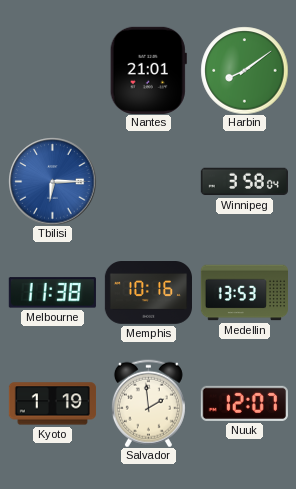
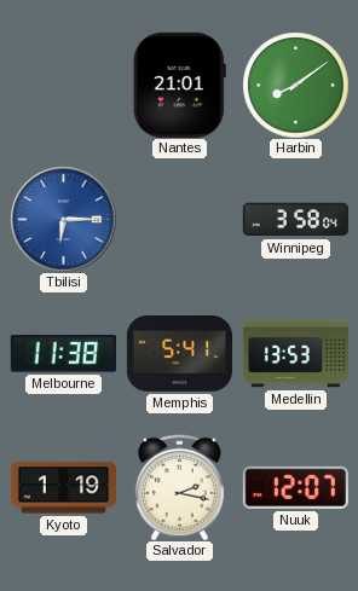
Memphis: 10:16 -> 5:41 (179, 354)
Salvador: 1:59 -> 2:17 (179, 487)
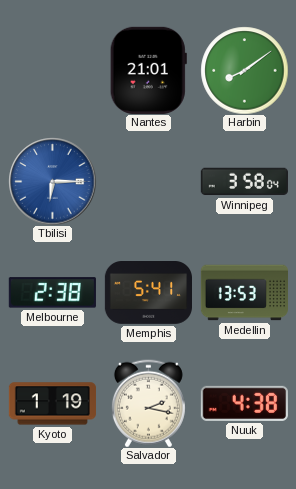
Melbourne: 11:38 -> 2:38 (52, 293)
Nuuk: 12:07 -> 4:38 (244, 403)
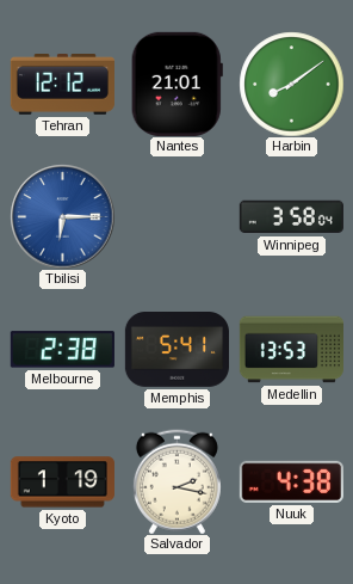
Tehran: none -> 12:12 (62, 85)
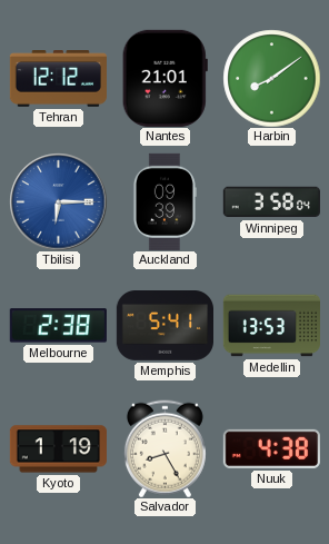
Auckland: none -> 09:39 (164, 201)
Salvador: 2:17 -> 8:25 (164, 448)
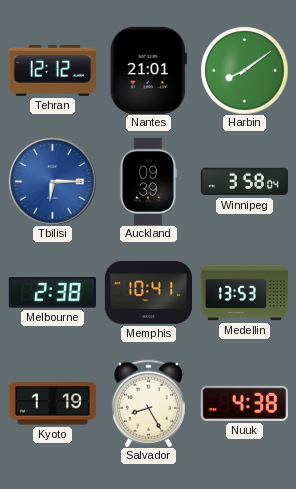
Memphis: 5:41 -> 10:41 (148, 293)
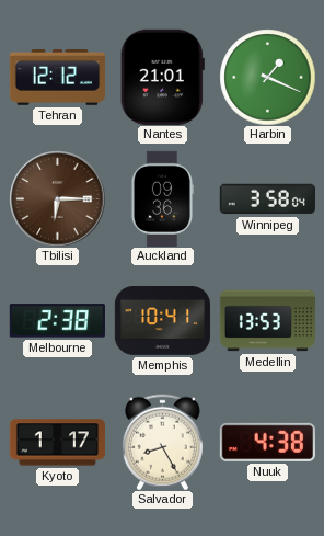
Harbin: 8:09 -> 1:19 (267, 77)
Tbilisi dial: blue -> brown (57, 198)
Auckland: 09:39 -> 09:36 (162, 198)
Kyoto: 1:19 -> 1:17 (57, 443)
